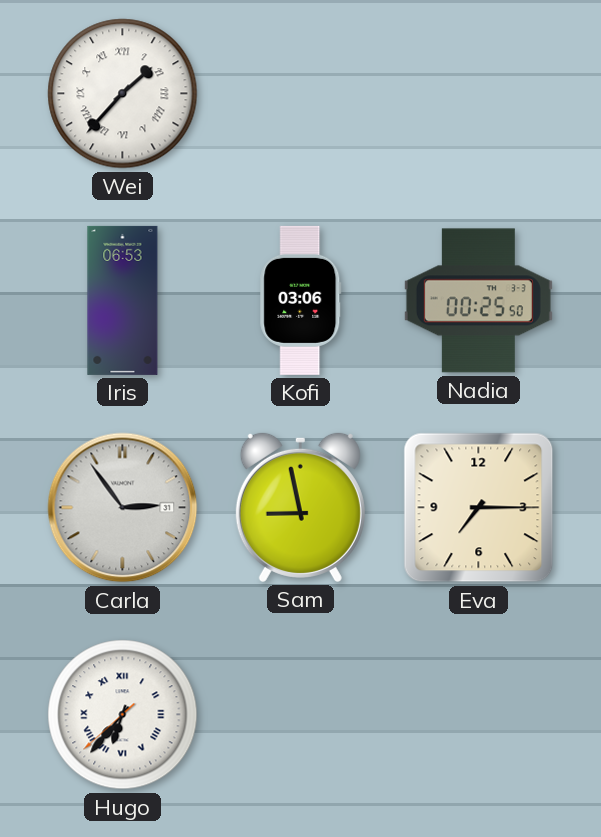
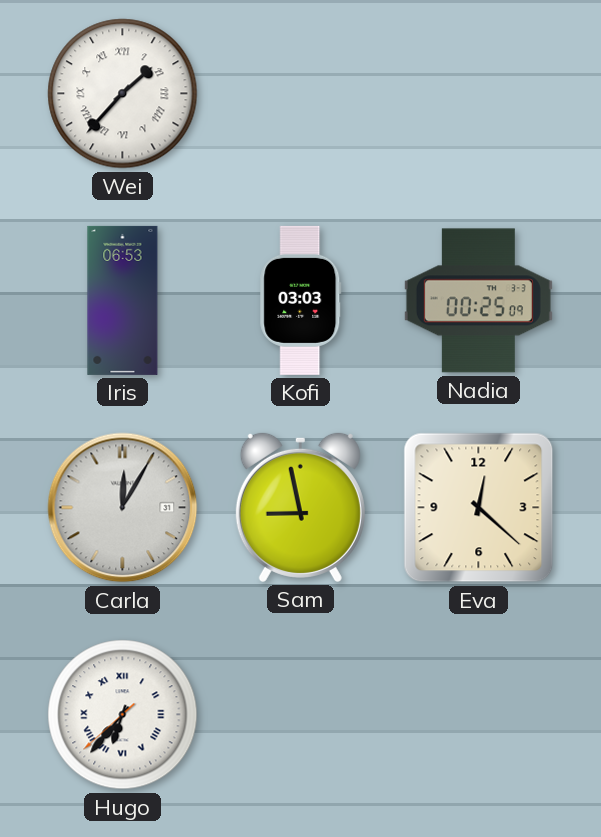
Kofi: 03:06 -> 03:03 (301, 300)
Nadia: 00:25:50 -> 00:25:09 (478, 301)
Carla: 2:54 -> 12:05 (123, 508)
Eva: 7:15 -> 12:22 (479, 508)
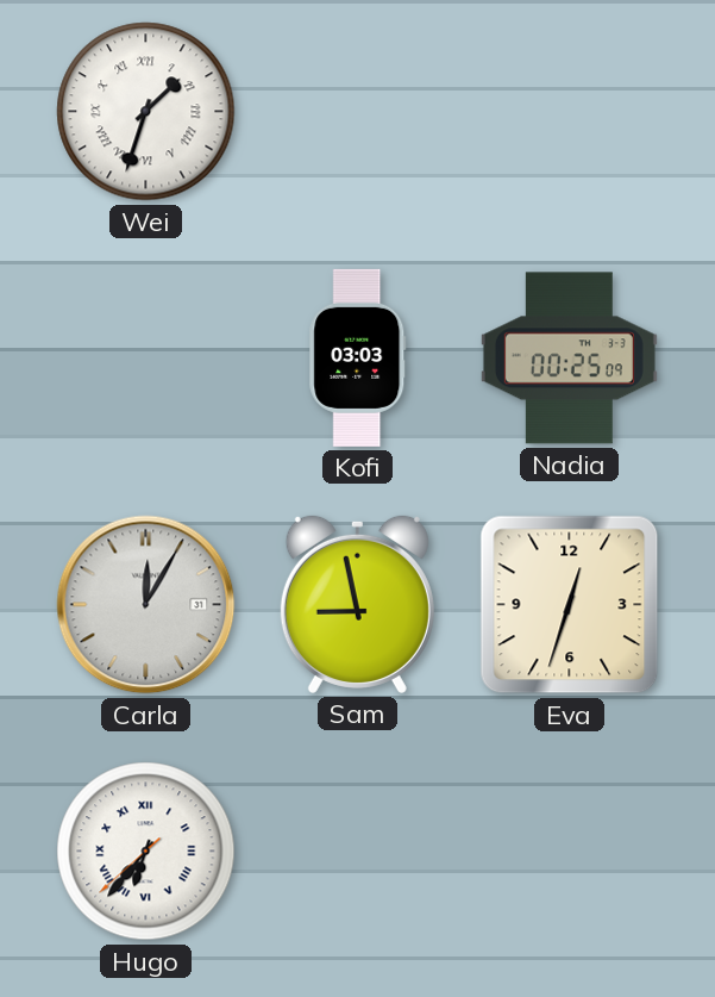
Wei: 1:37 -> 1:33 (146, 112)
Iris: 06:53 -> none (123, 300)
Eva: 12:22 -> 12:33 (570, 605)
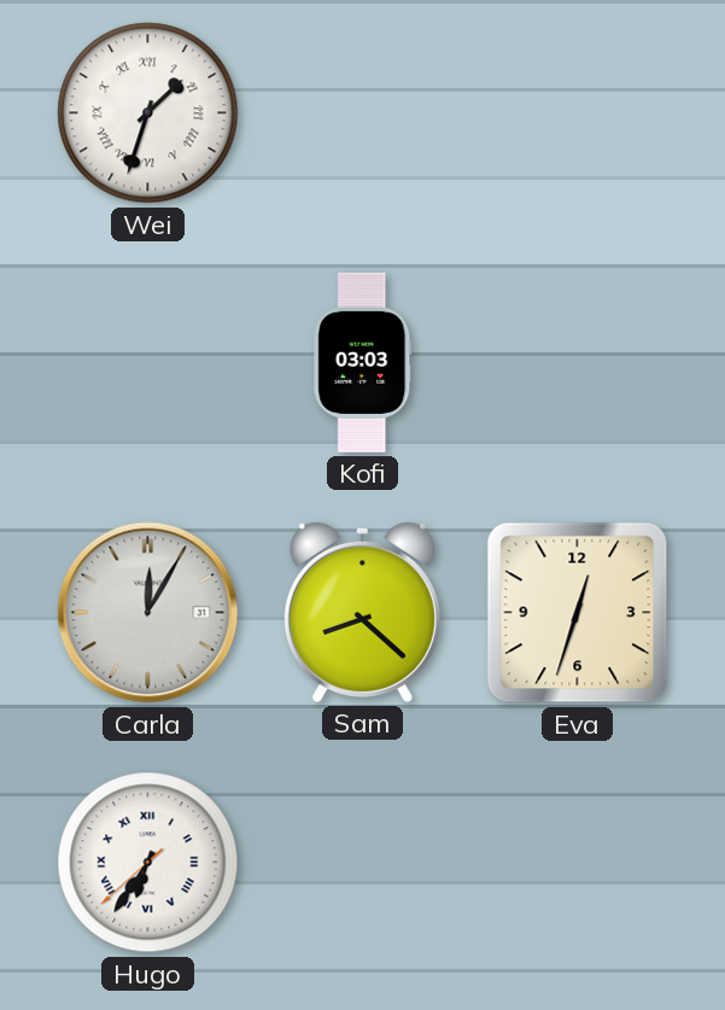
Nadia: 00:25 -> none (569, 359)
Sam: 8:58 -> 8:22 (362, 612)
Hugo: 6:36 -> 6:35 (148, 863)
